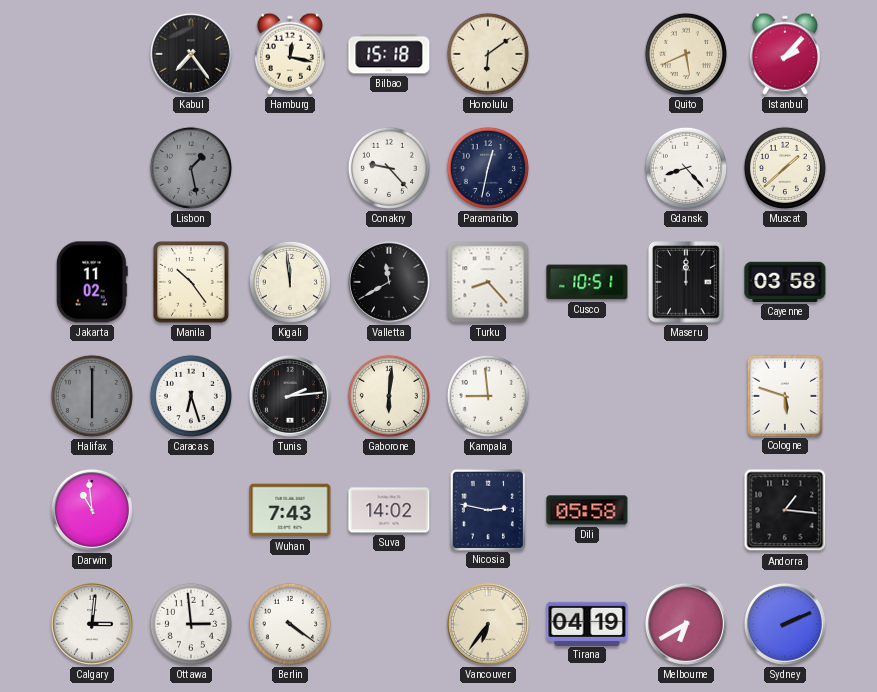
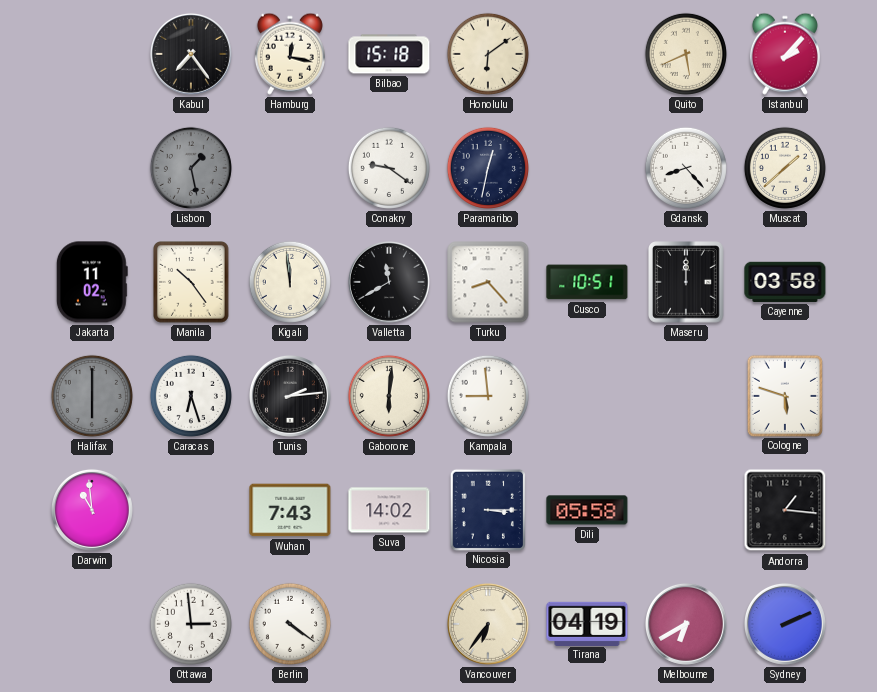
Conakry: 9:23 -> 9:21 (389, 168)
Nicosia: 2:47 -> 3:15 (488, 509)
Calgary: 3:01 -> none (92, 624)
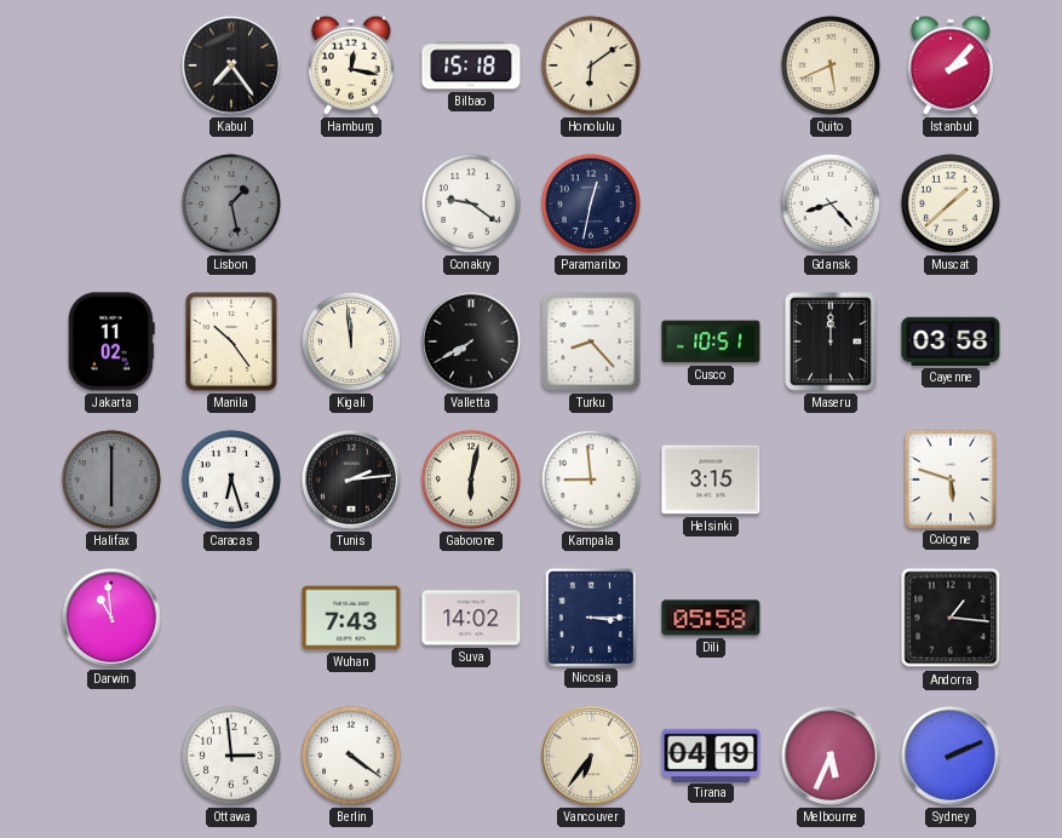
Valletta: 11:40 -> 7:40 (471, 341)
Gaborone: 6:01 -> 6:02 (471, 480)
Helsinki: none -> 3:15 (711, 480)
Melbourne: 6:40 -> 5:34 (831, 756)
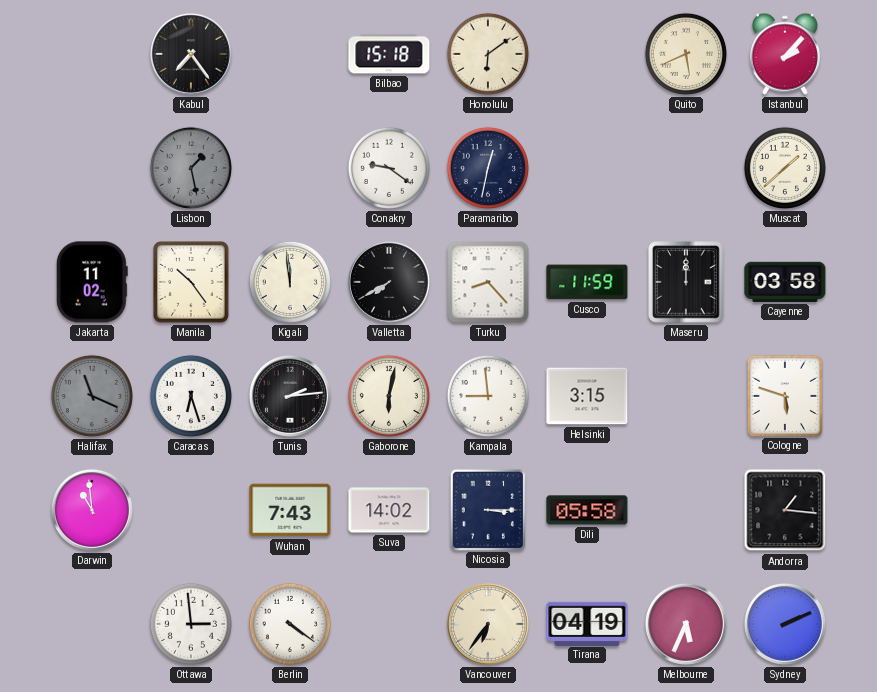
Hamburg: 12:17 -> none (351, 65)
Gdansk: 8:23 -> none (831, 203)
Cusco: 10:51 -> 11:59 (587, 282)
Halifax: 6:00 -> 11:19 (92, 396)
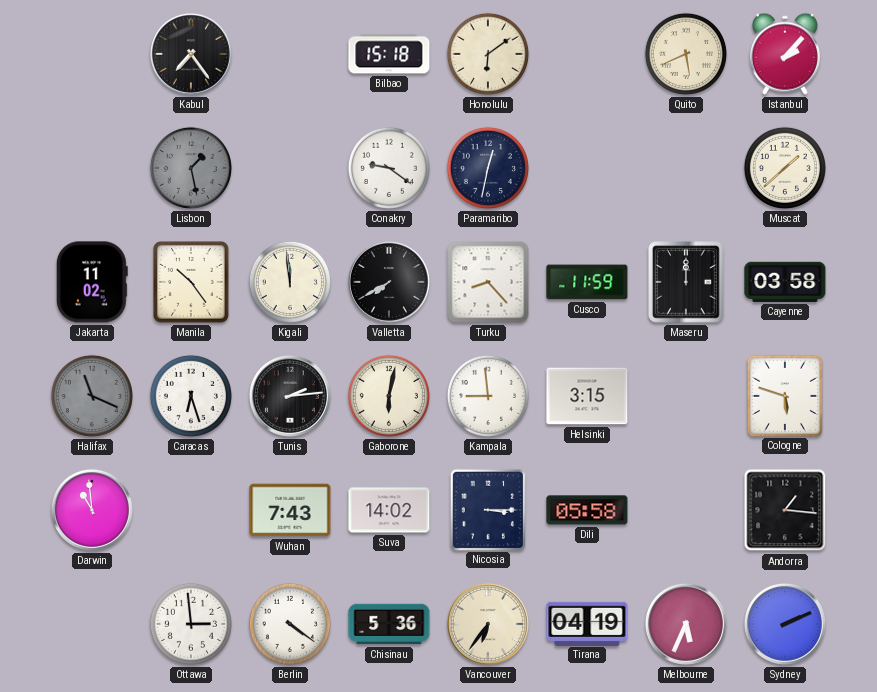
Chisinau: none -> 5:36 (389, 624)
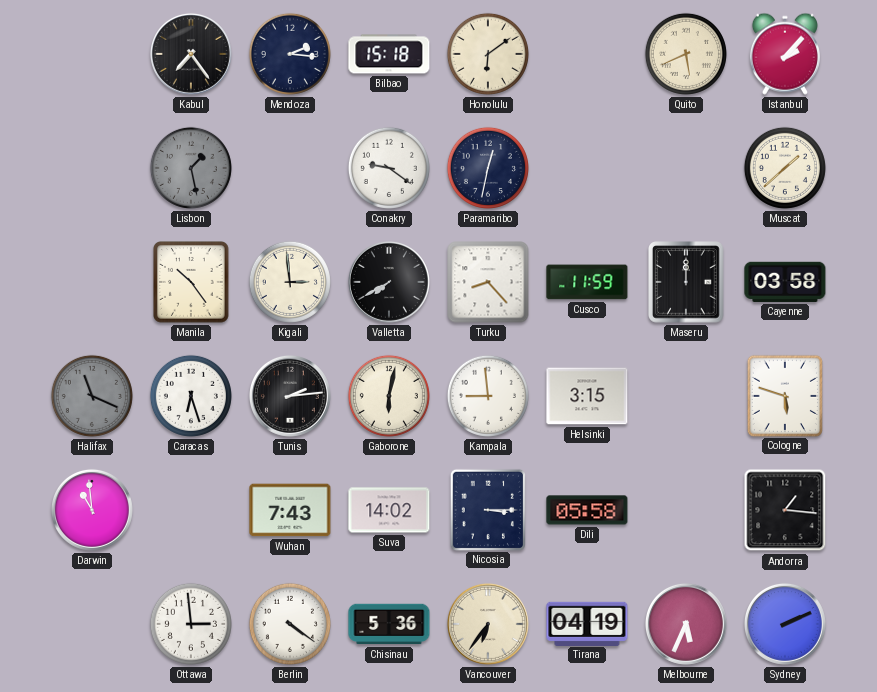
Mendoza: none -> 2:16 (290, 54)
Jakarta: 11:02 -> none (92, 282)
Kigali: 11:59 -> 2:59 (290, 282)
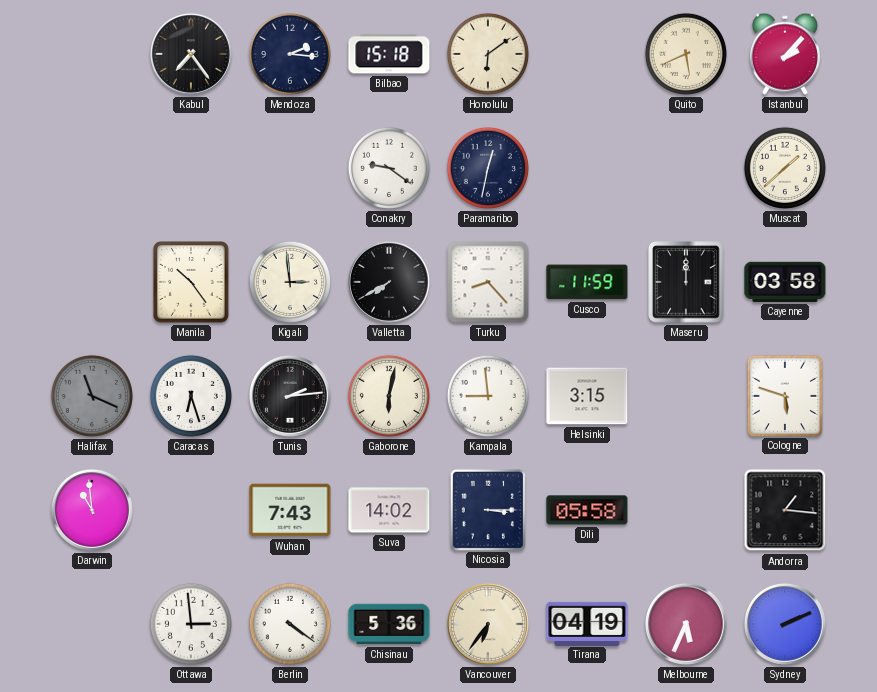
Lisbon: 1:28 -> none (191, 168)
